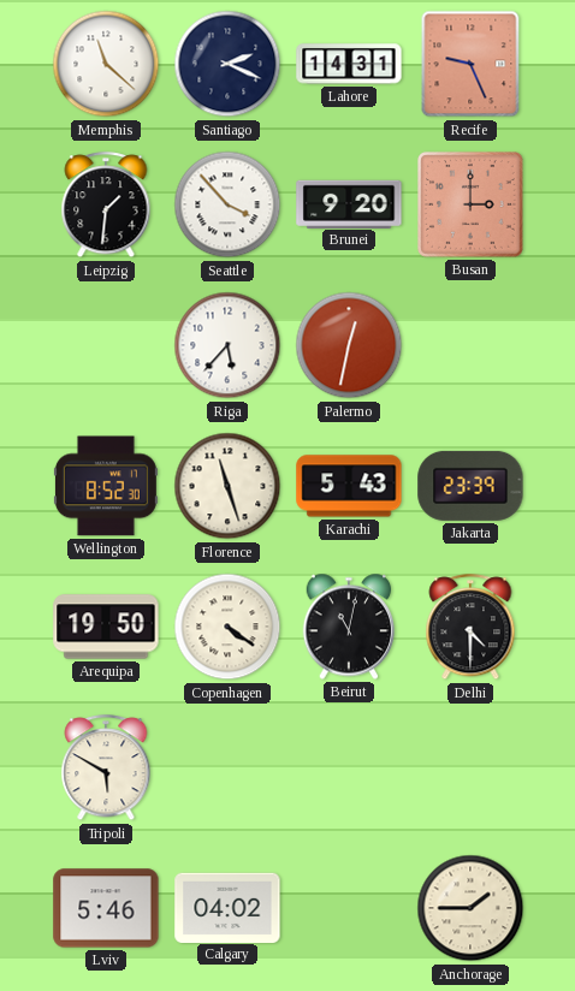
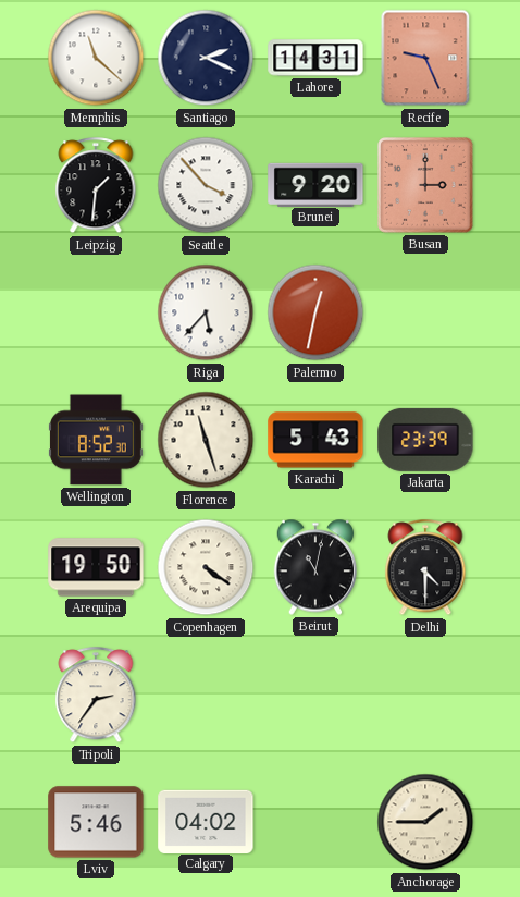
Tripoli: 5:50 -> 2:36 (96, 696)
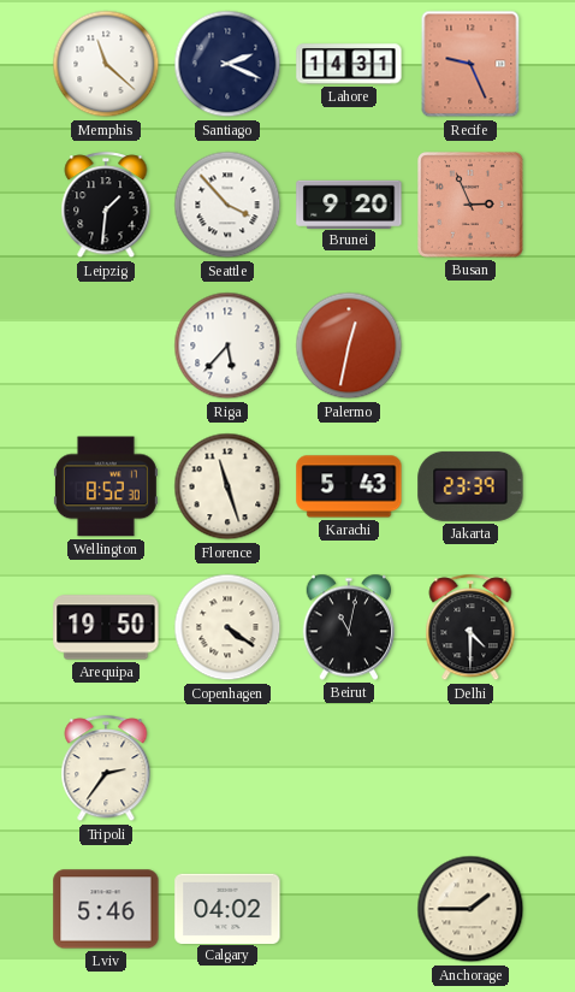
Busan: 3:00 -> 2:56 (472, 206)
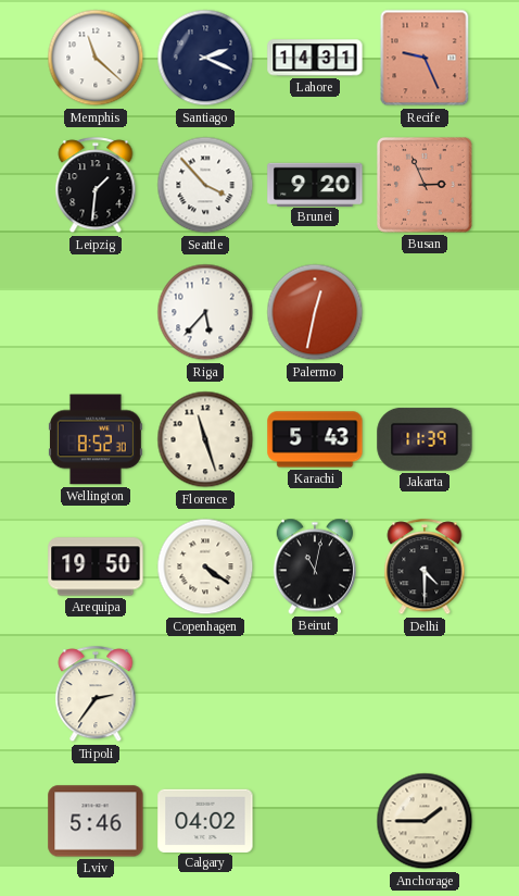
Jakarta: 23:39 -> 11:39 (425, 439)
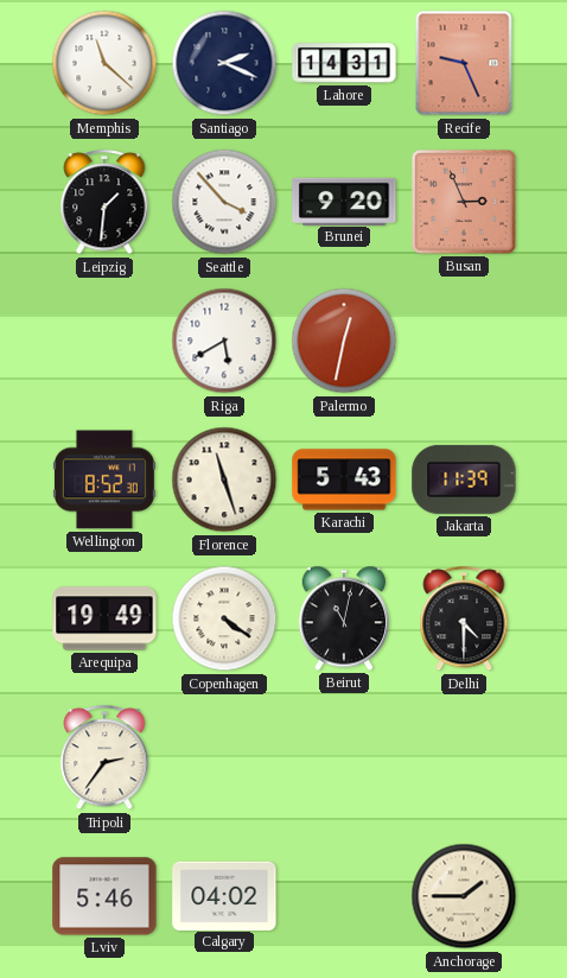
Riga: 5:37 -> 5:40 (224, 341)
Arequipa: 19:50 -> 19:49 (104, 618)
